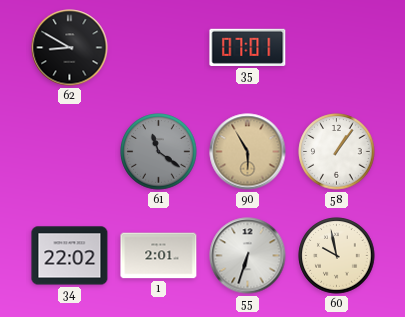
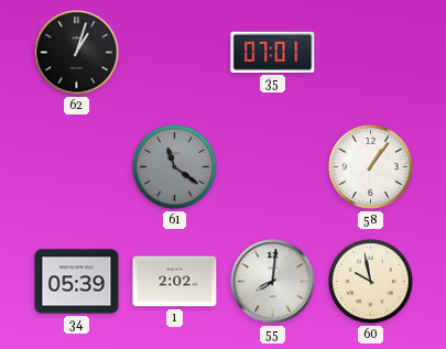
62: 8:50 -> 1:03 (77, 53)
90: 5:55 -> none (248, 152)
34: 22:02 -> 05:39 (77, 282)
1: 2:01 -> 2:02 (175, 282)
55: 6:33 -> 8:01 (273, 282)
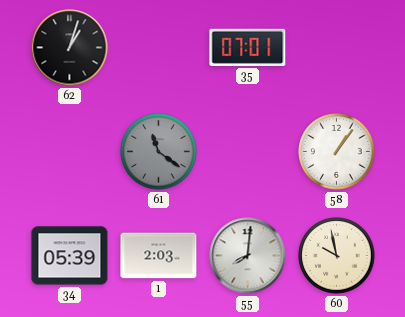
1: 2:02 -> 2:03 (159, 256)
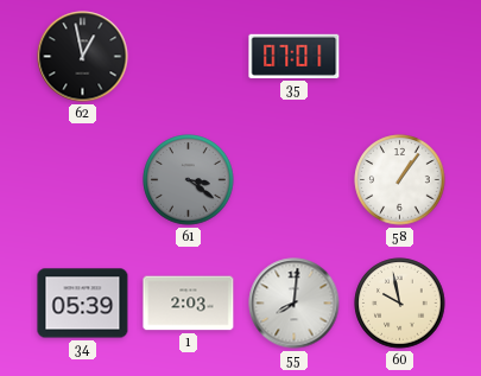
62: 1:03 -> 12:58 (83, 57)
61: 11:21 -> 3:21 (189, 180)
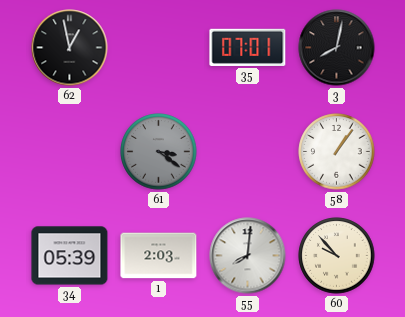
3: none -> 8:02 (337, 48)
60: 9:58 -> 9:53 (337, 256)
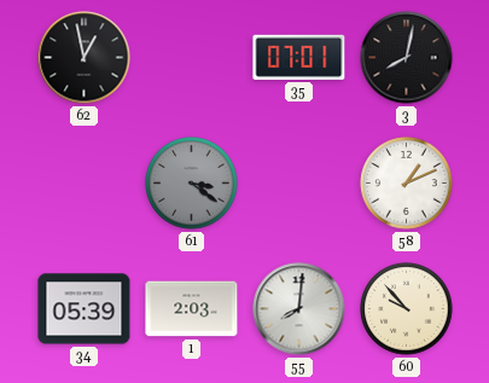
58: 1:06 -> 1:11 (407, 184)
